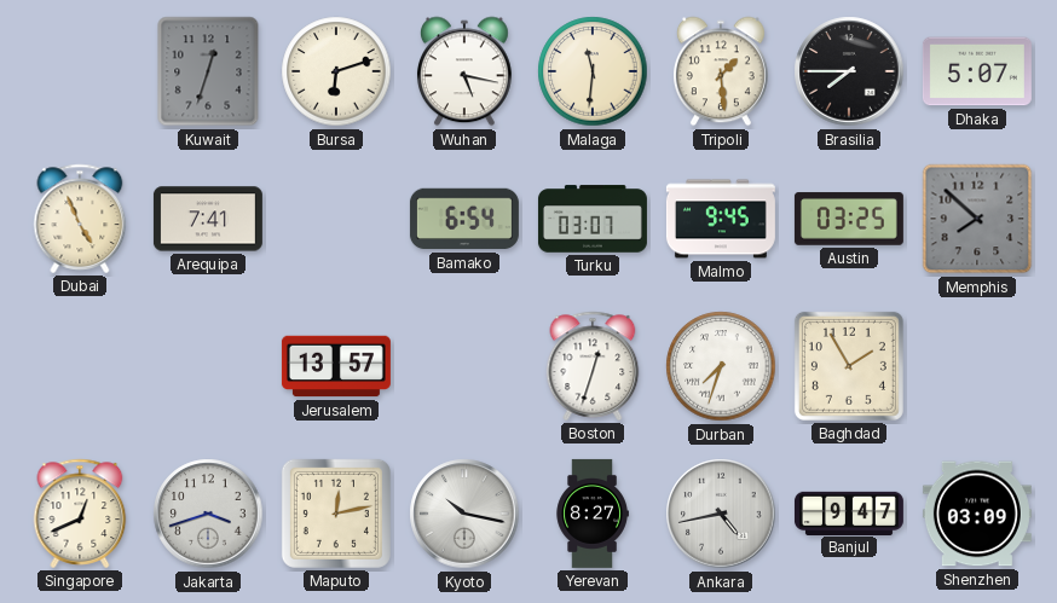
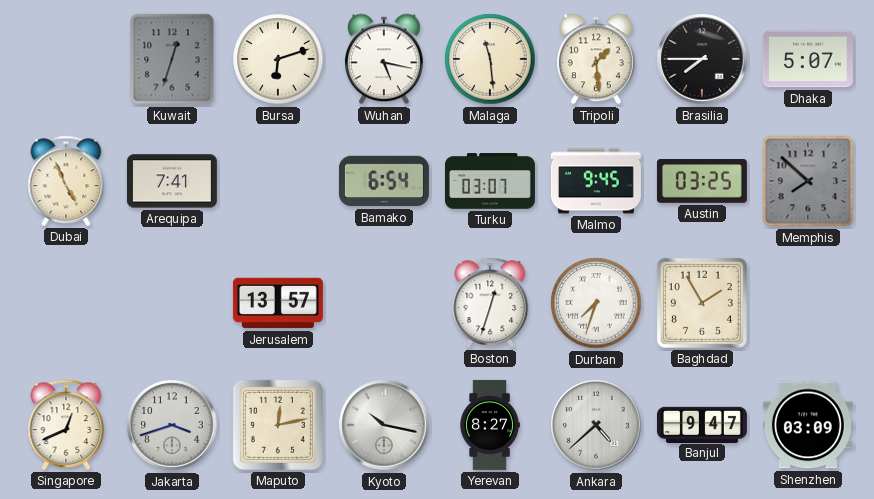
Malaga: 11:31 -> 11:29 (490, 59)
Ankara: 4:43 -> 4:38 (596, 425)
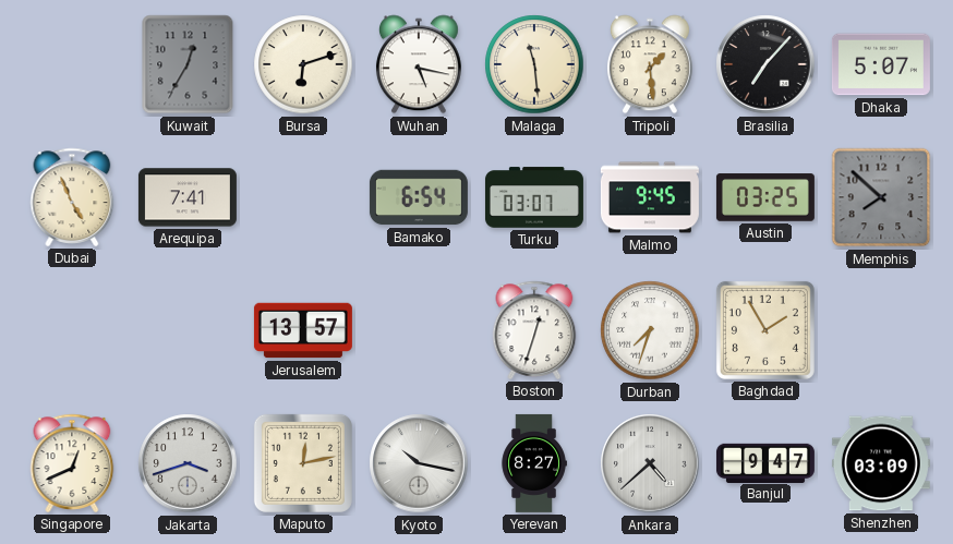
Kuwait: 12:33 -> 12:35 (188, 64)
Brasilia: 7:45 -> 7:07 (765, 64)
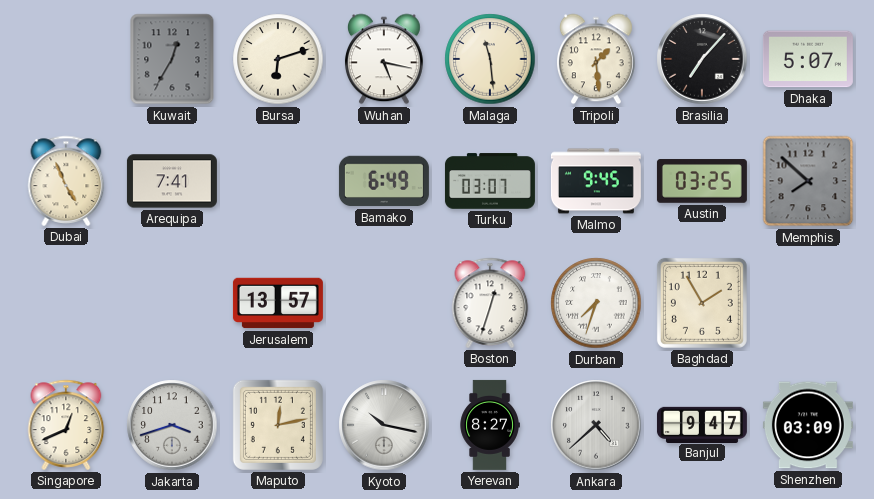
Bamako: 6:54 -> 6:49 (384, 181)
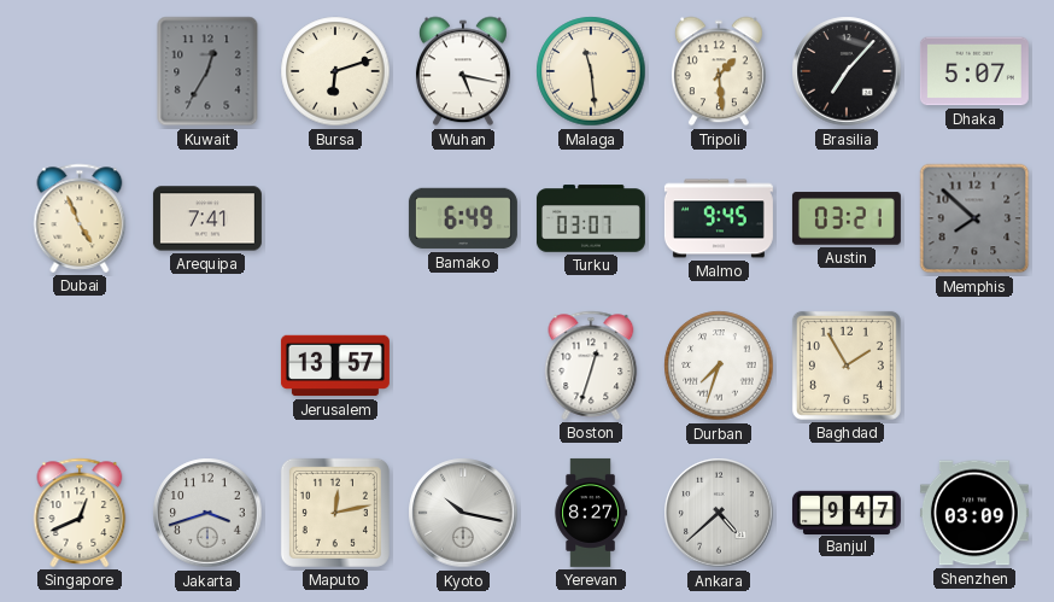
Austin: 03:25 -> 03:21 (847, 218)
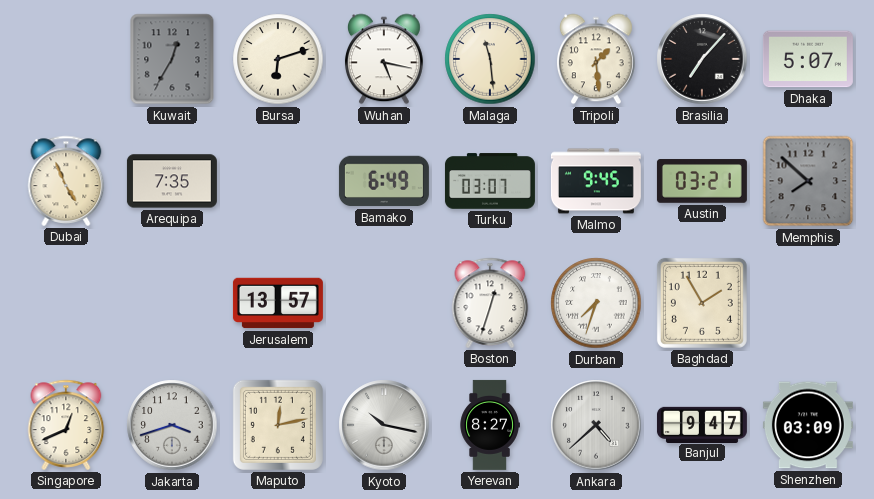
Arequipa: 7:41 -> 7:35 (172, 181)
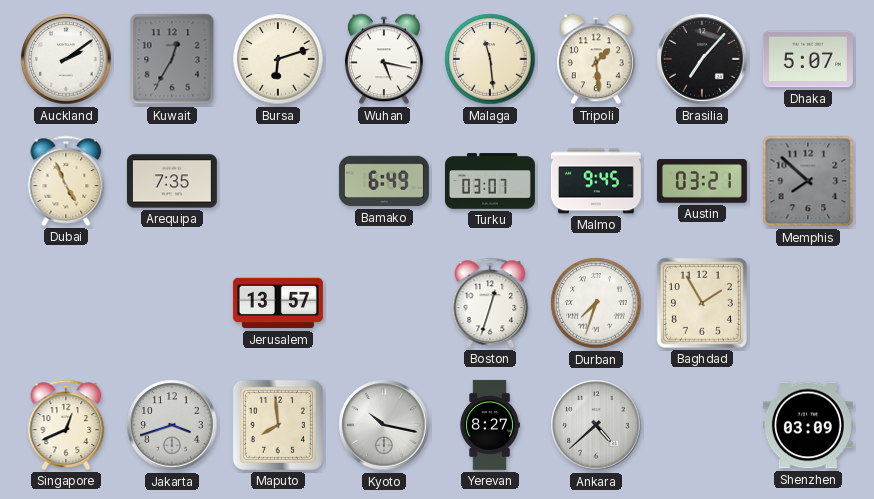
Auckland: none -> 2:09 (66, 59)
Maputo: 12:13 -> 7:59 (278, 425)
Banjul: 9:47 -> none (702, 424)
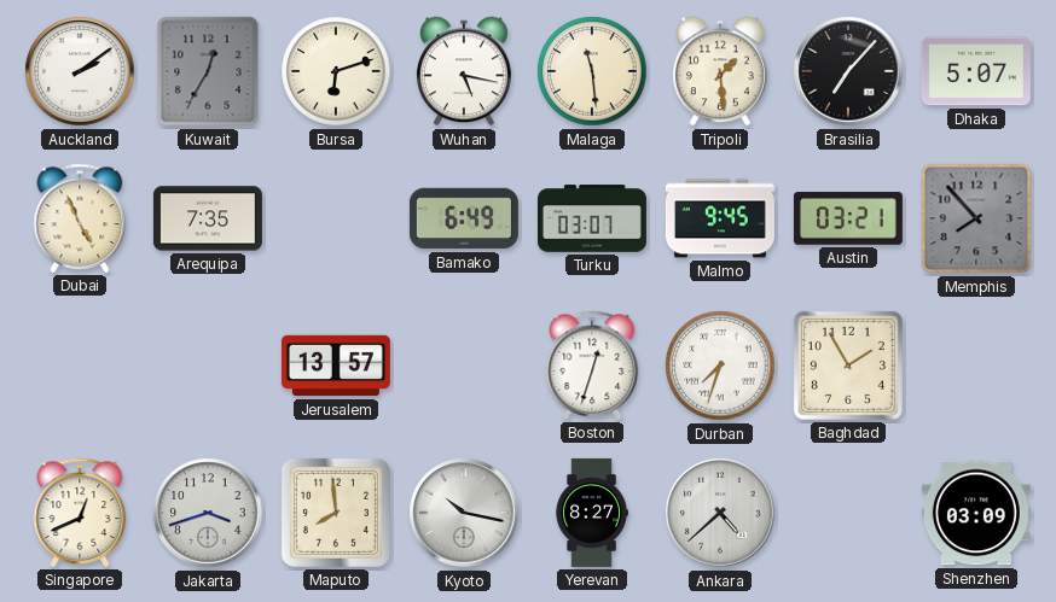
Memphis: 7:52 -> 7:53 (976, 218)
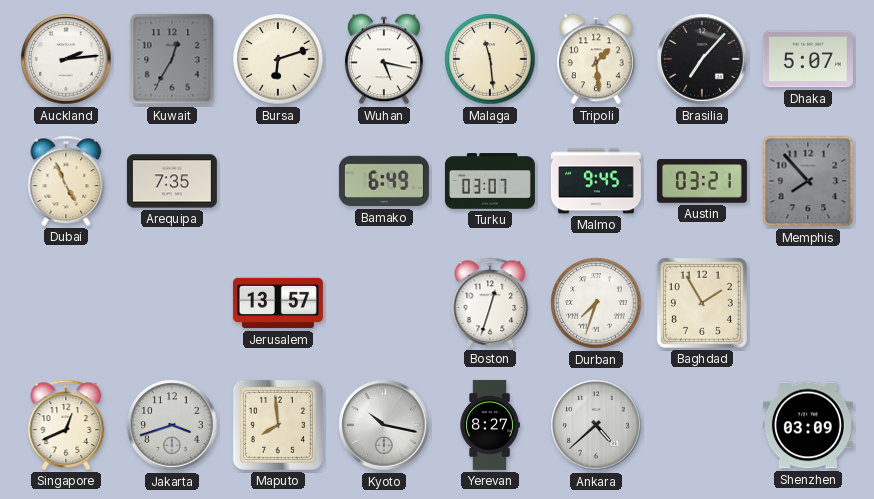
Auckland: 2:09 -> 2:14 (66, 59)
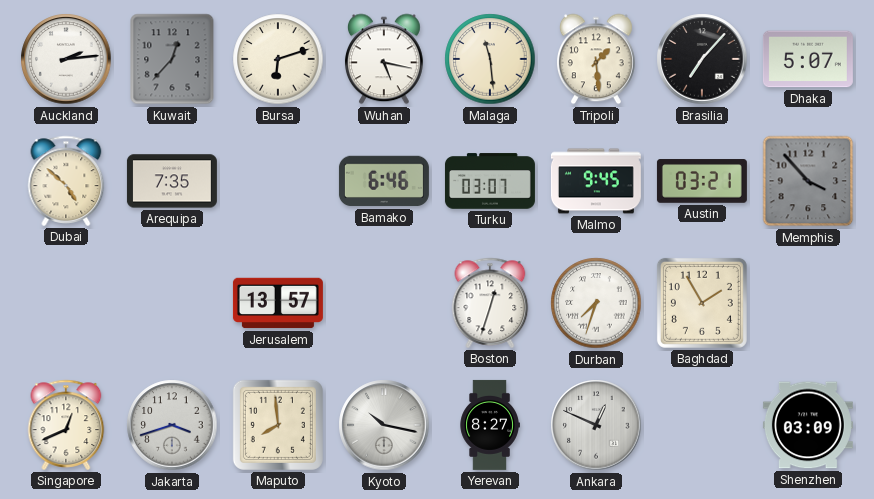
Kuwait: 12:35 -> 12:37 (172, 59)
Dubai: 4:56 -> 4:52 (66, 181)
Bamako: 6:49 -> 6:46 (384, 181)
Memphis: 7:53 -> 3:53 (808, 181)
Ankara: 4:38 -> 12:49 (596, 425)
